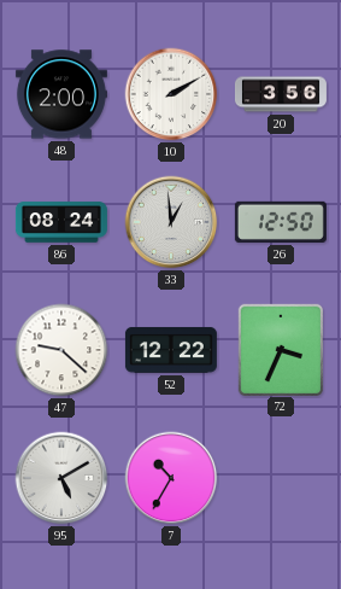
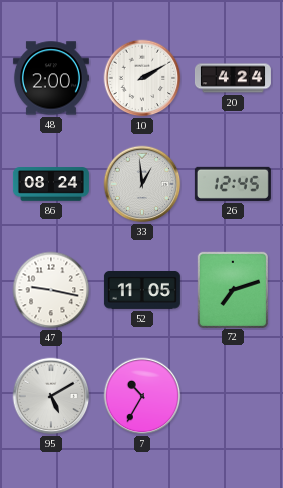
20: 3:56 -> 4:24 (233, 78)
26: 12:50 -> 12:45 (233, 184)
47: 9:22 -> 9:17 (51, 290)
52: 12:22 -> 11:05 (142, 290)
72: 3:34 -> 7:12 (232, 289)
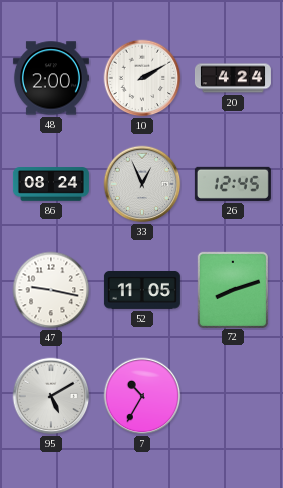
33: 12:59 -> 12:56 (142, 184)
72: 7:12 -> 8:12 (232, 289)
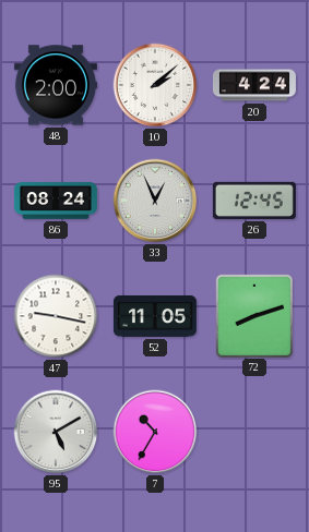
10: 2:10 -> 2:08 (155, 85)
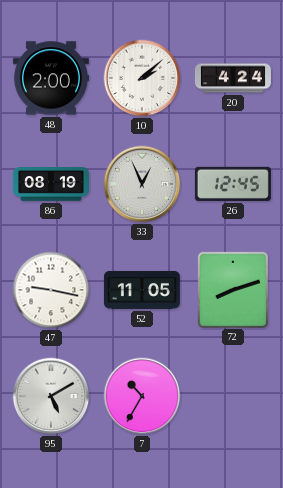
86: 08:24 -> 08:19 (51, 184)
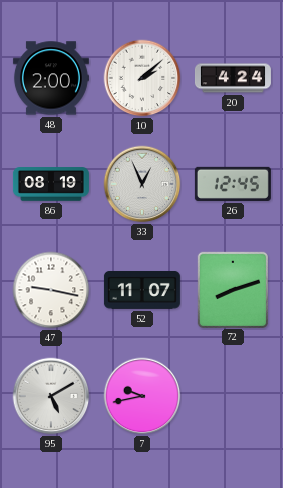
52: 11:05 -> 11:07 (142, 290)
7: 10:35 -> 9:43 (142, 396)
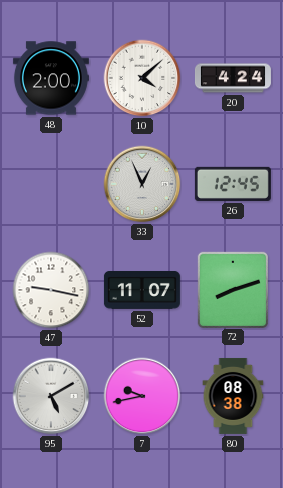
10: 2:08 -> 4:08 (142, 78)
86: 08:19 -> none (51, 184)
80: none -> 08:38 (233, 396)
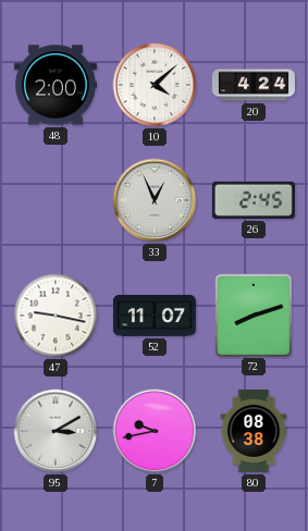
26: 12:45 -> 2:45 (254, 200)
95: 5:10 -> 3:10 (56, 431)
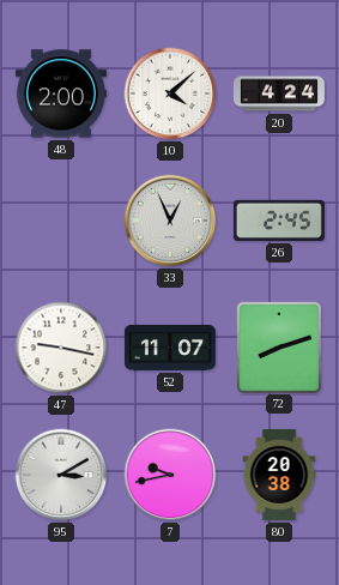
80: 08:38 -> 20:38 (279, 475)
